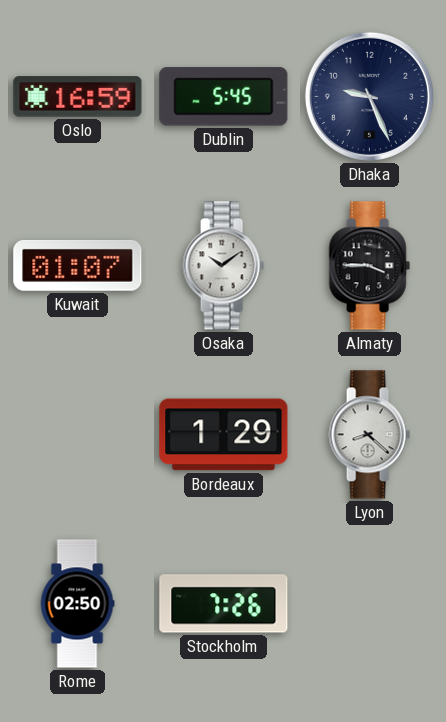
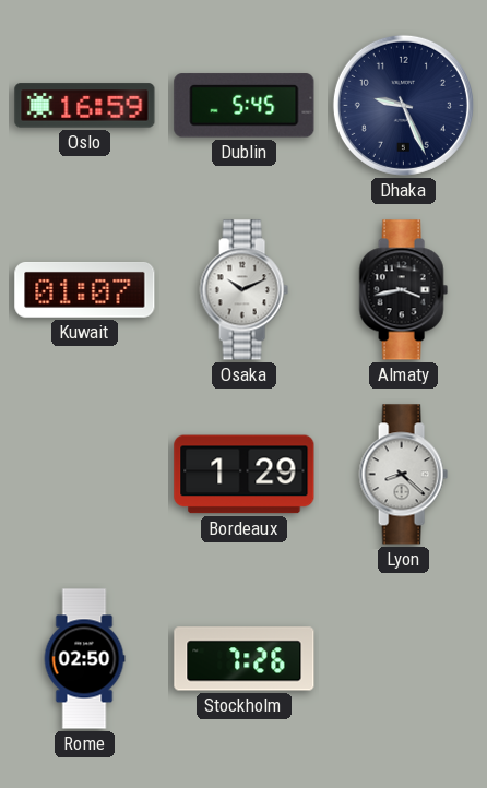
Osaka: 10:09 -> 10:11 (243, 290)
Almaty: 3:45 -> 3:43 (403, 290)
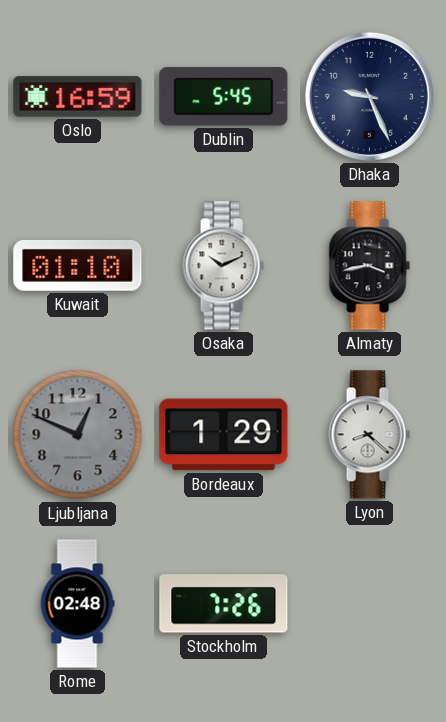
Kuwait: 01:07 -> 01:10 (78, 266)
Ljubljana: none -> 12:49 (78, 435)
Rome: 02:50 -> 02:48 (77, 604)
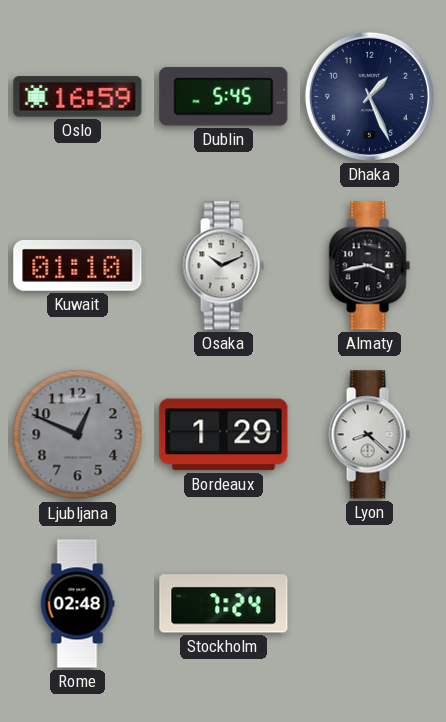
Dhaka: 9:26 -> 1:26 (369, 96)
Stockholm: 7:26 -> 7:24 (224, 604)
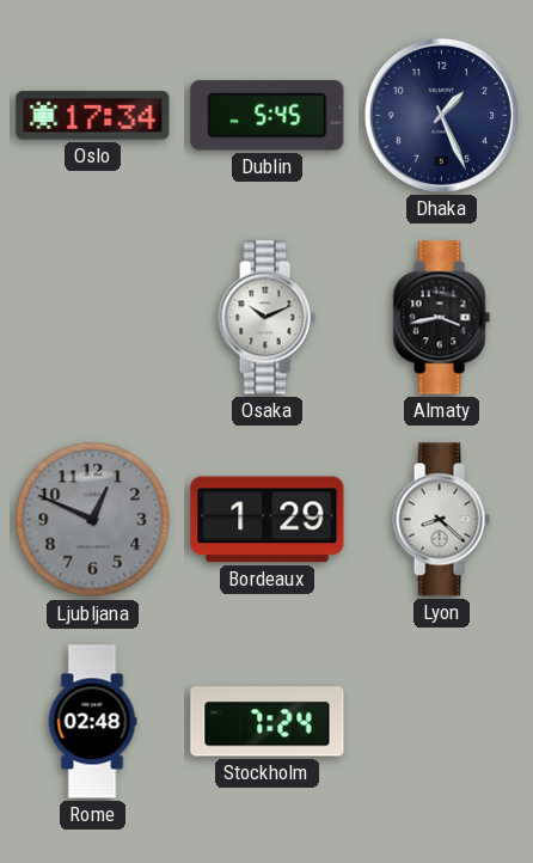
Oslo: 16:59 -> 17:34 (93, 116)
Kuwait: 01:10 -> none (78, 266)
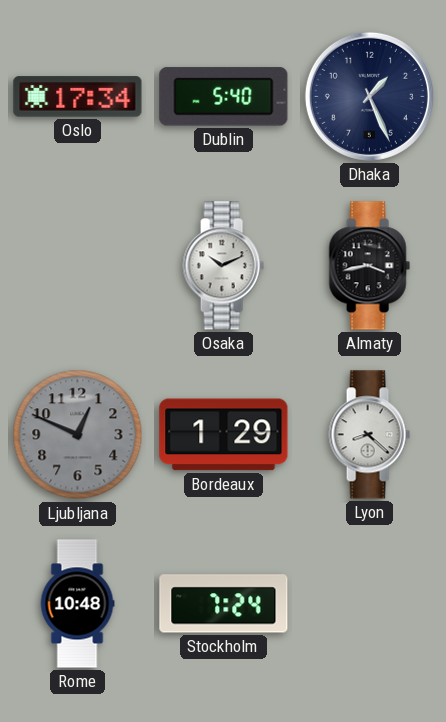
Dublin: 5:45 -> 5:40 (224, 97)
Rome: 02:48 -> 10:48 (77, 604)
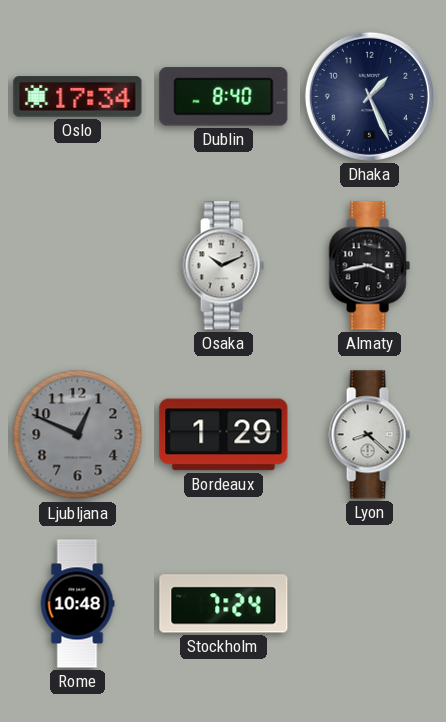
Dublin: 5:40 -> 8:40 (224, 97)
